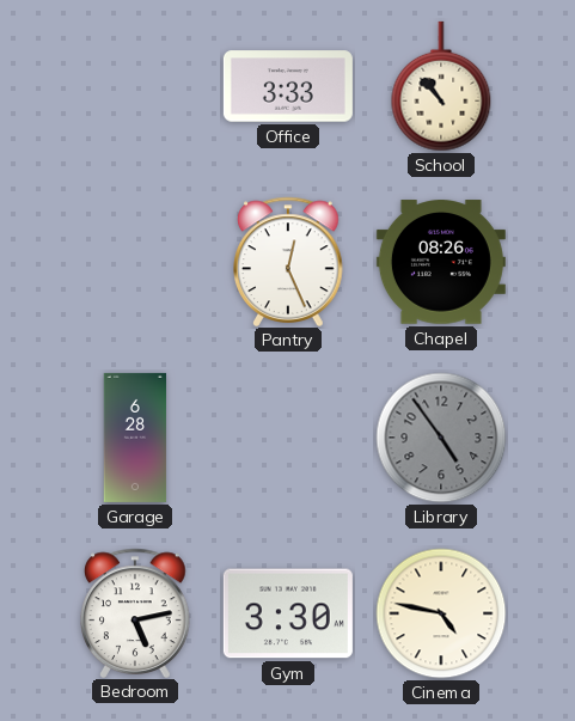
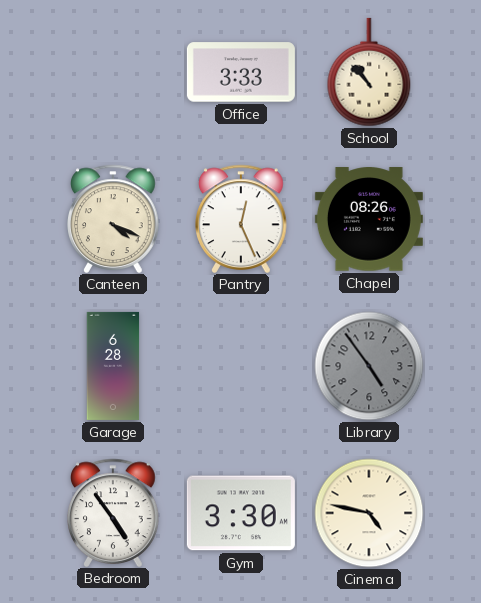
Canteen: none -> 4:19 (114, 218)
Bedroom: 5:13 -> 4:54 (114, 512)
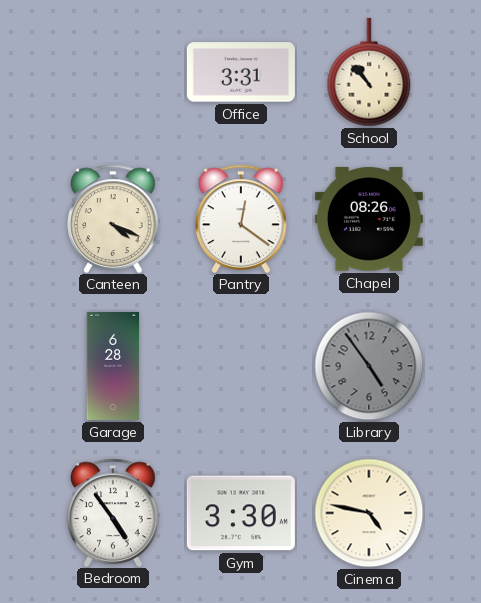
Office: 3:33 -> 3:31 (241, 72)
Pantry: 12:26 -> 12:21 (242, 218)
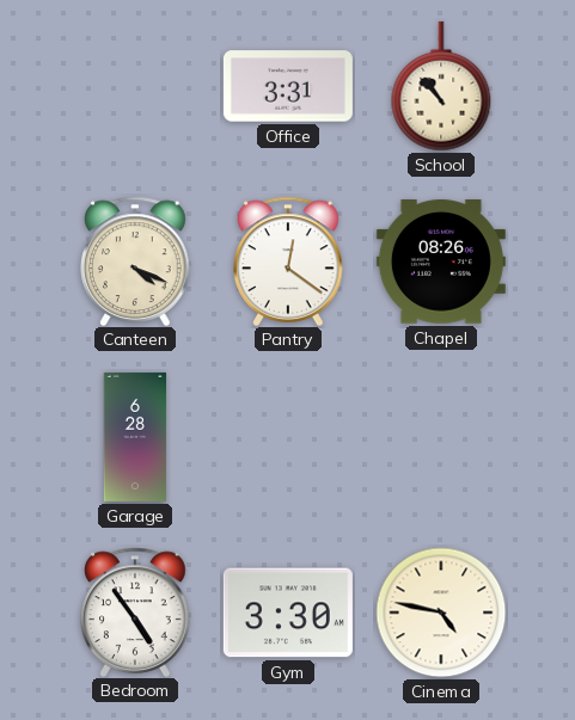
Library: 4:54 -> none (369, 366)
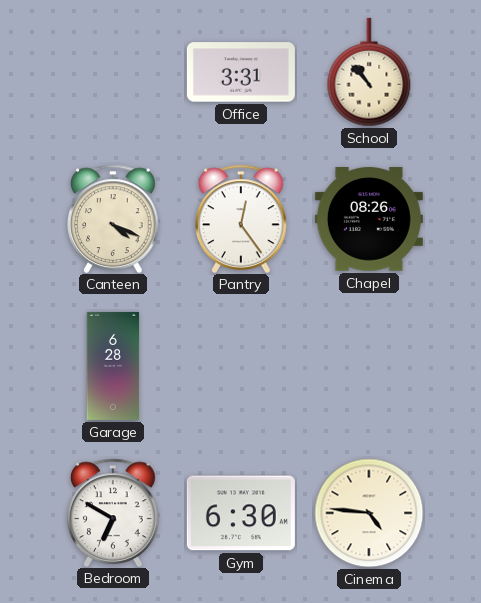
Pantry: 12:21 -> 12:24 (242, 218)
Bedroom: 4:54 -> 6:50 (114, 512)
Gym: 3:30 -> 6:30 (241, 513)
Cinema: 4:47 -> 4:46 (369, 513)
